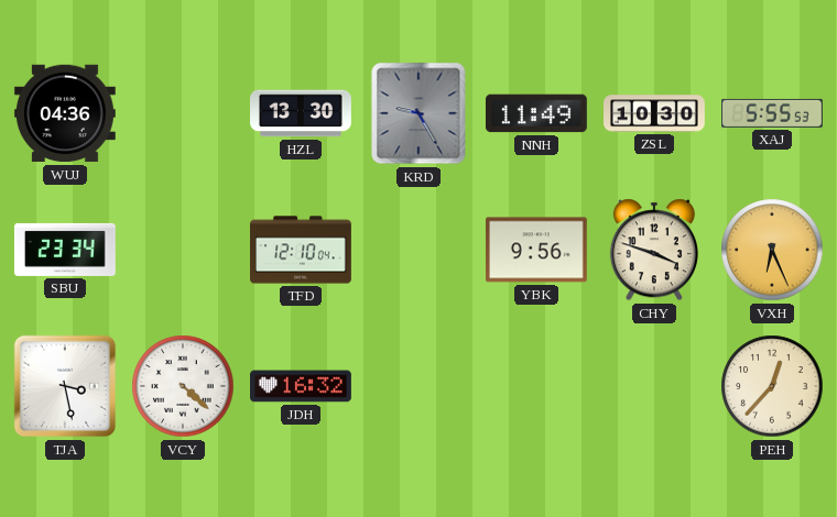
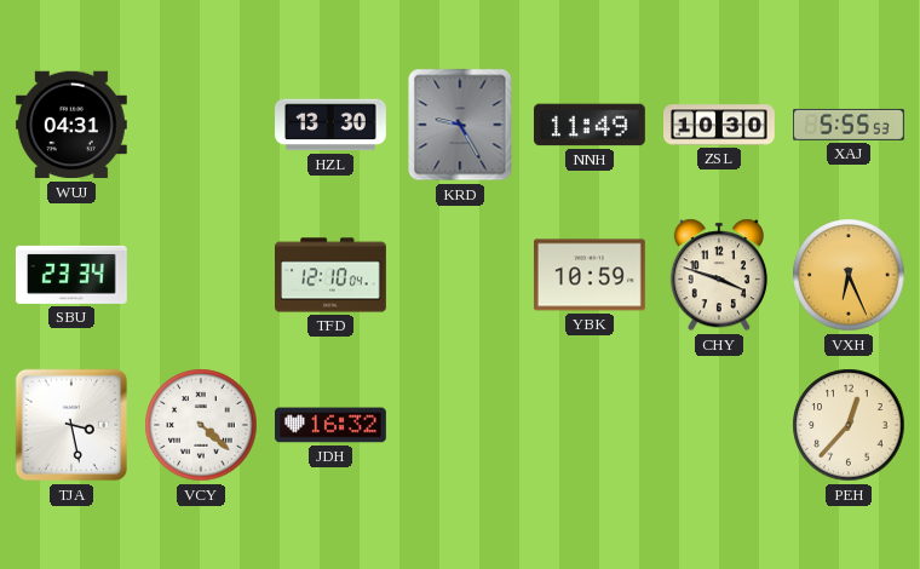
WUJ: 04:36 -> 04:31 (71, 125)
YBK: 9:56 -> 10:59 (590, 275)
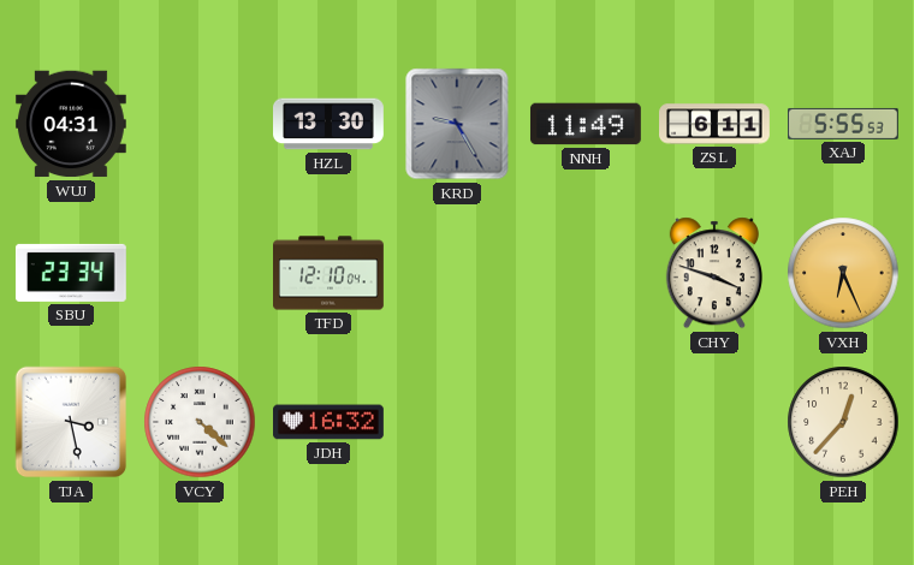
ZSL: 10:30 -> 6:11 (716, 124)
YBK: 10:59 -> none (590, 275)
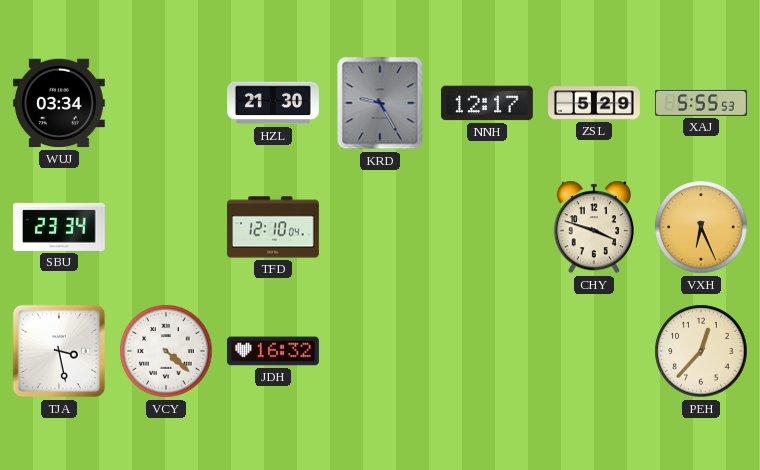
WUJ: 04:31 -> 03:34 (59, 103)
HZL: 13:30 -> 21:30 (274, 103)
NNH: 11:49 -> 12:17 (487, 103)
ZSL: 6:11 -> 5:29 (595, 103)
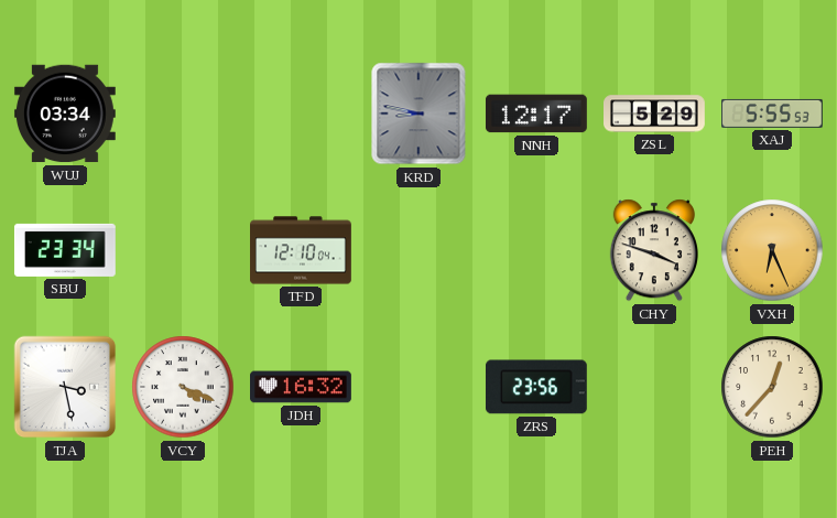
HZL: 21:30 -> none (274, 103)
KRD: 9:25 -> 8:47 (418, 114)
VCY: 4:22 -> 4:19 (183, 387)
ZRS: none -> 23:56 (536, 387)
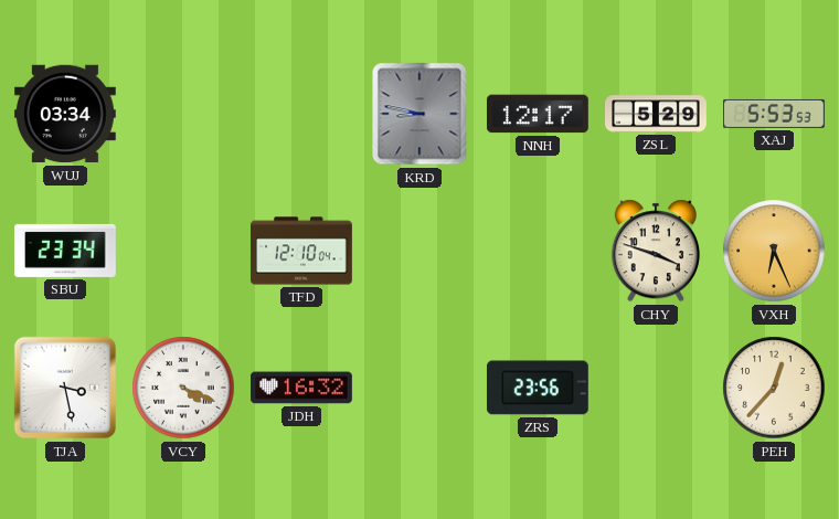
XAJ: 5:55 -> 5:53 (775, 114)
